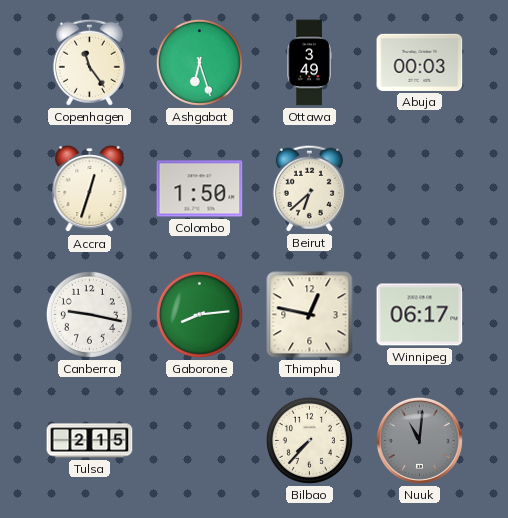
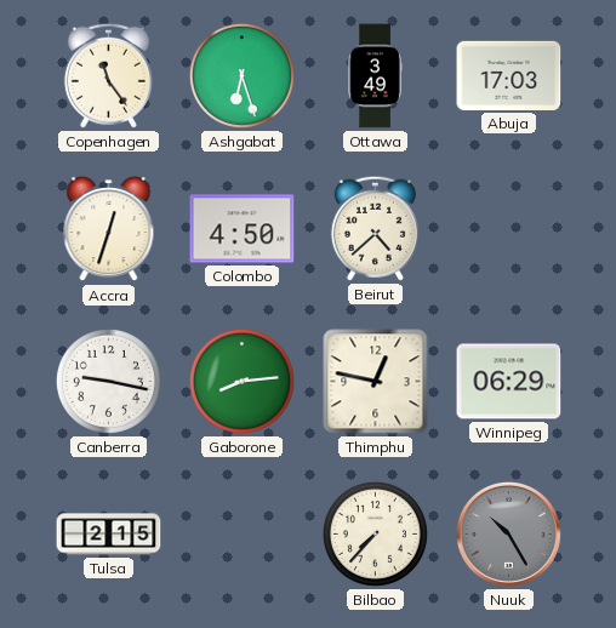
Abuja: 00:03 -> 17:03 (509, 75)
Colombo: 1:50 -> 4:50 (243, 229)
Beirut: 6:38 -> 4:38 (375, 228)
Winnipeg: 06:17 -> 06:29 (509, 382)
Nuuk: 11:01 -> 10:25 (508, 533)
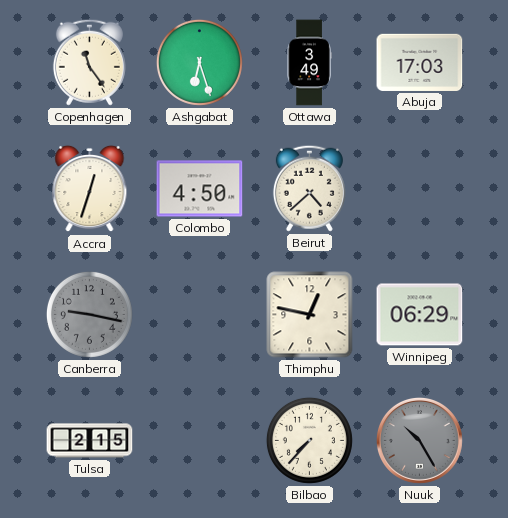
Canberra dial: white -> grey (89, 314)
Gaborone: 8:14 -> none (241, 381)
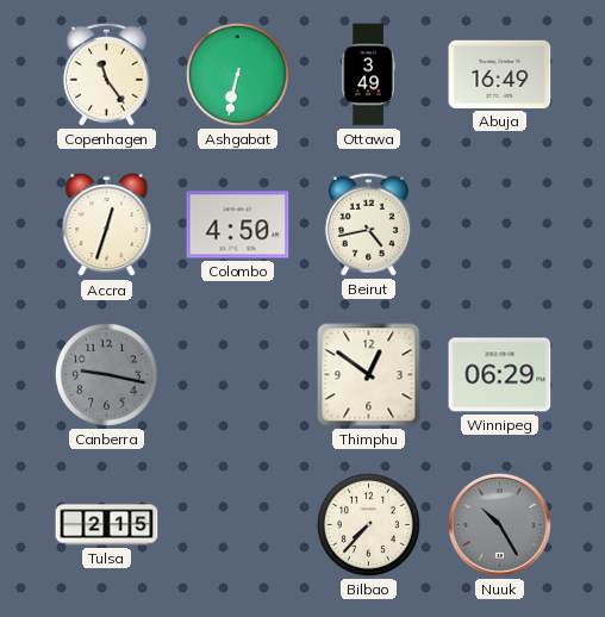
Ashgabat: 6:27 -> 6:32 (237, 74)
Abuja: 17:03 -> 16:49 (500, 74)
Beirut: 4:38 -> 4:43 (368, 224)
Thimphu: 12:47 -> 12:51 (369, 375)
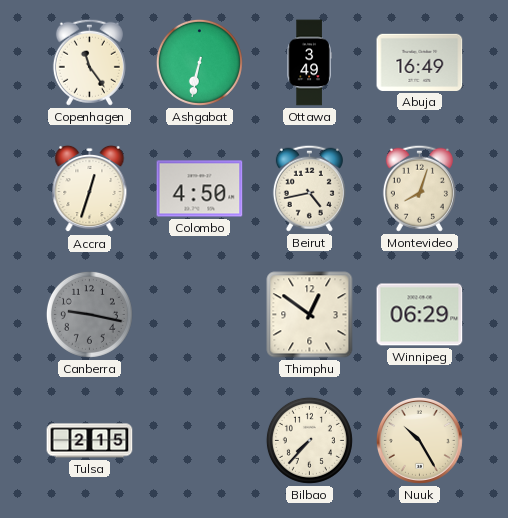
Montevideo: none -> 8:03 (419, 188)
Nuuk dial: grey -> cream (419, 440)
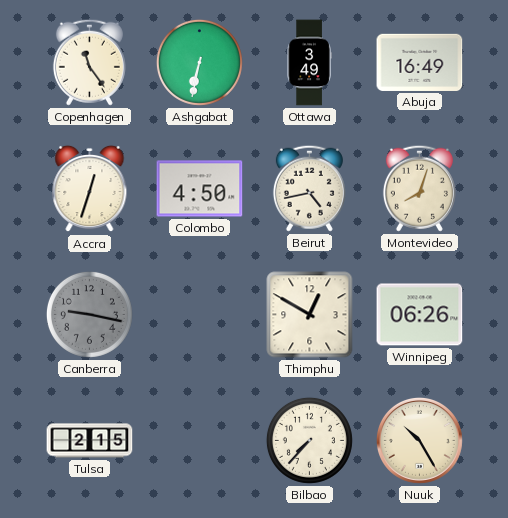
Thimphu: 12:51 -> 12:50 (310, 315)
Winnipeg: 06:29 -> 06:26 (420, 315)
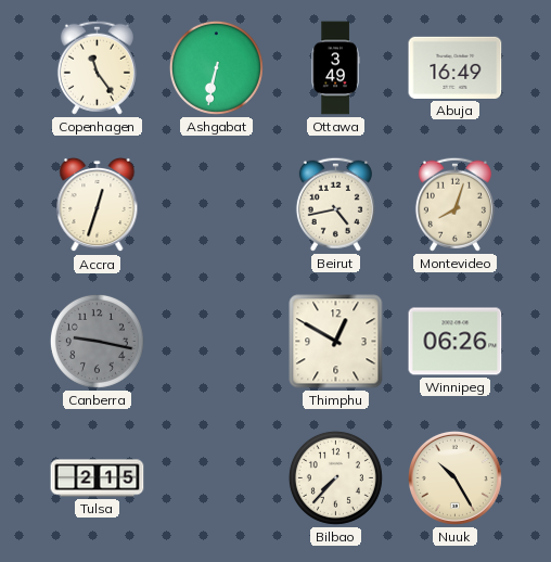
Colombo: 4:50 -> none (200, 189)
